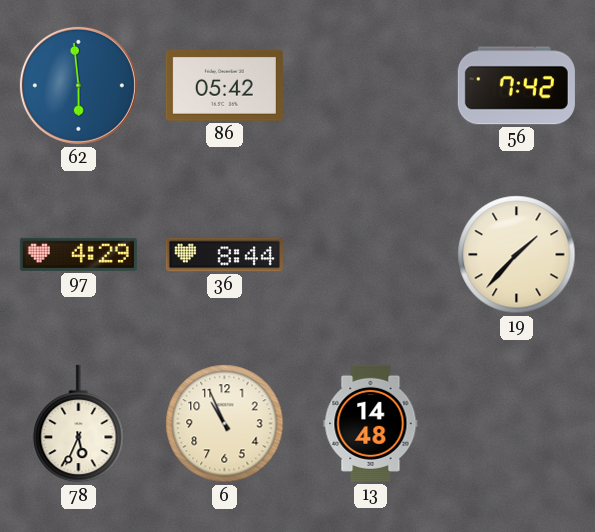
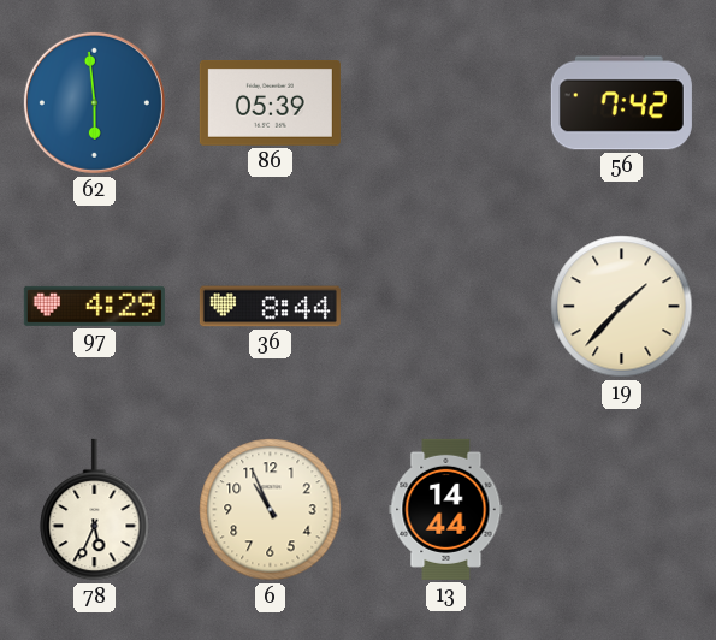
86: 05:42 -> 05:39 (270, 103)
13: 14:48 -> 14:44 (446, 509)
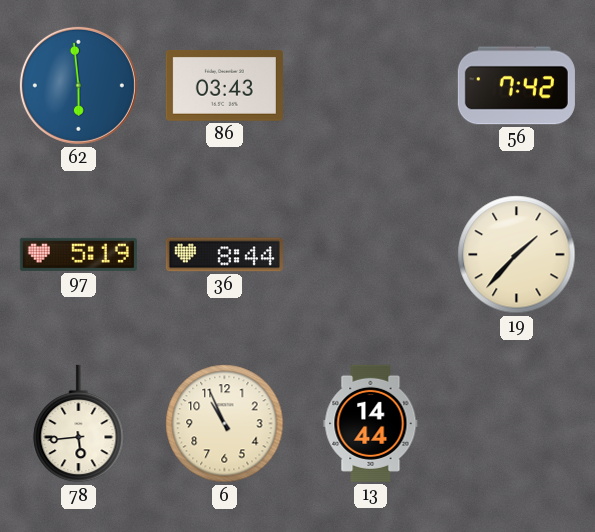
86: 05:39 -> 03:43 (224, 86)
97: 4:29 -> 5:19 (78, 254)
78: 5:34 -> 5:44 (79, 424)
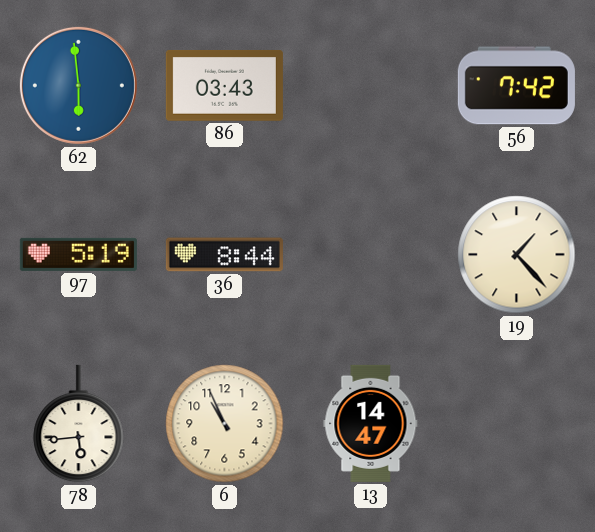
19: 1:37 -> 1:23 (517, 255)
13: 14:44 -> 14:47 (371, 423)
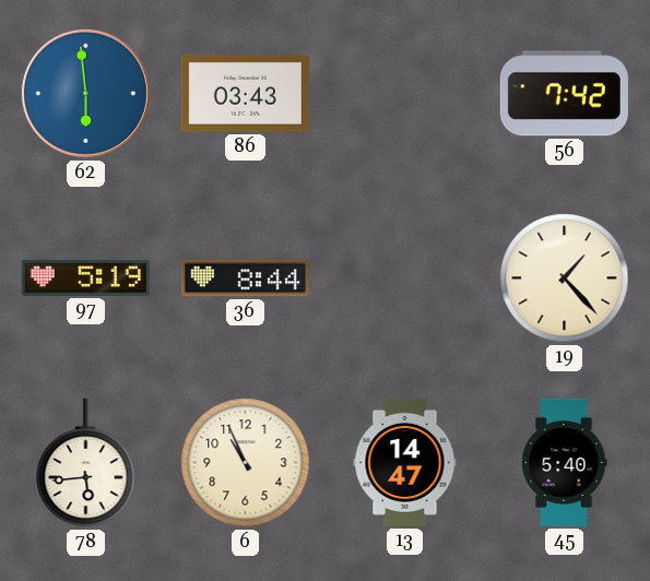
45: none -> 5:40 (564, 462)
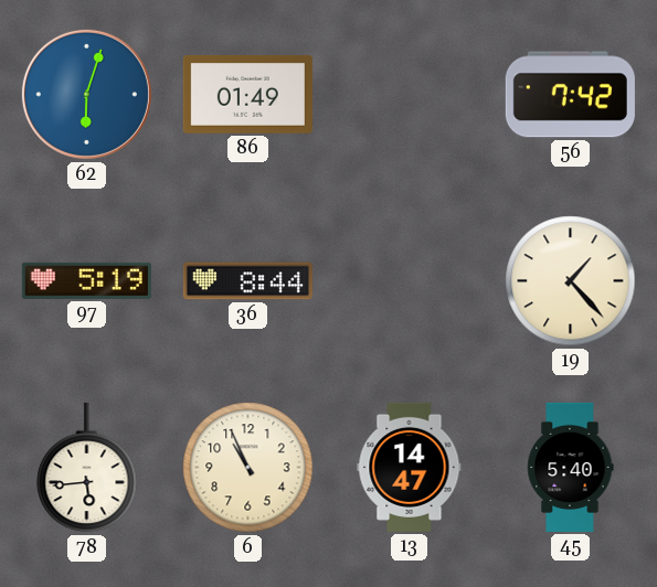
62: 5:59 -> 6:03 (86, 94)
86: 03:43 -> 01:49 (247, 95)
